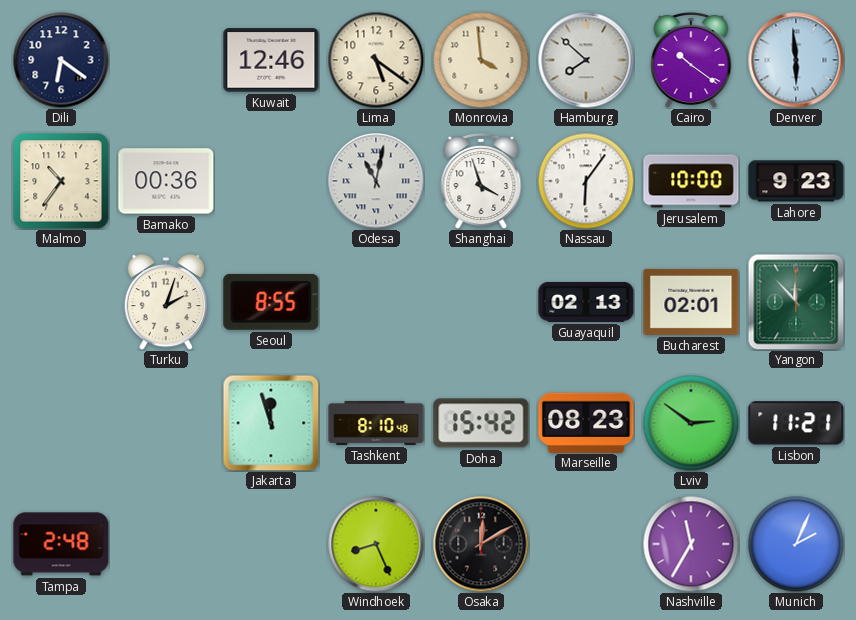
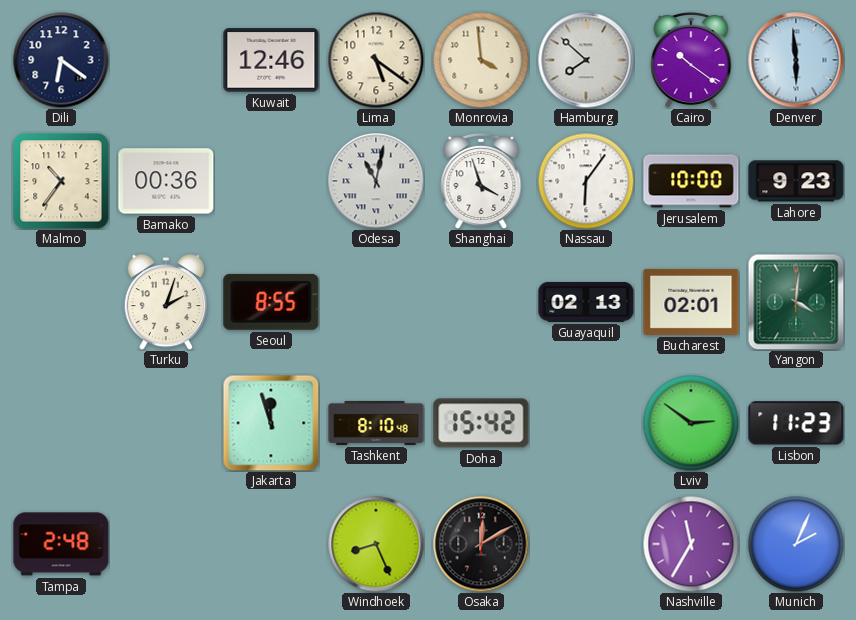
Yangon: 11:53 -> 4:01 (796, 302)
Marseille: 08:23 -> none (586, 422)
Lisbon: 11:21 -> 11:23 (796, 423)
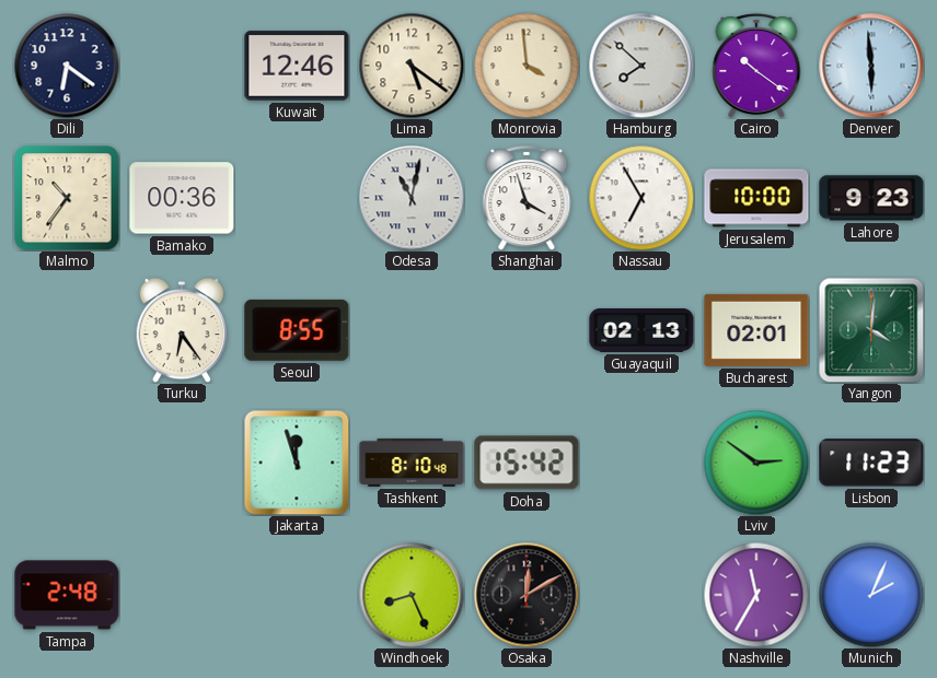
Nassau: 6:06 -> 6:55 (641, 198)
Turku: 2:03 -> 6:24 (182, 330)
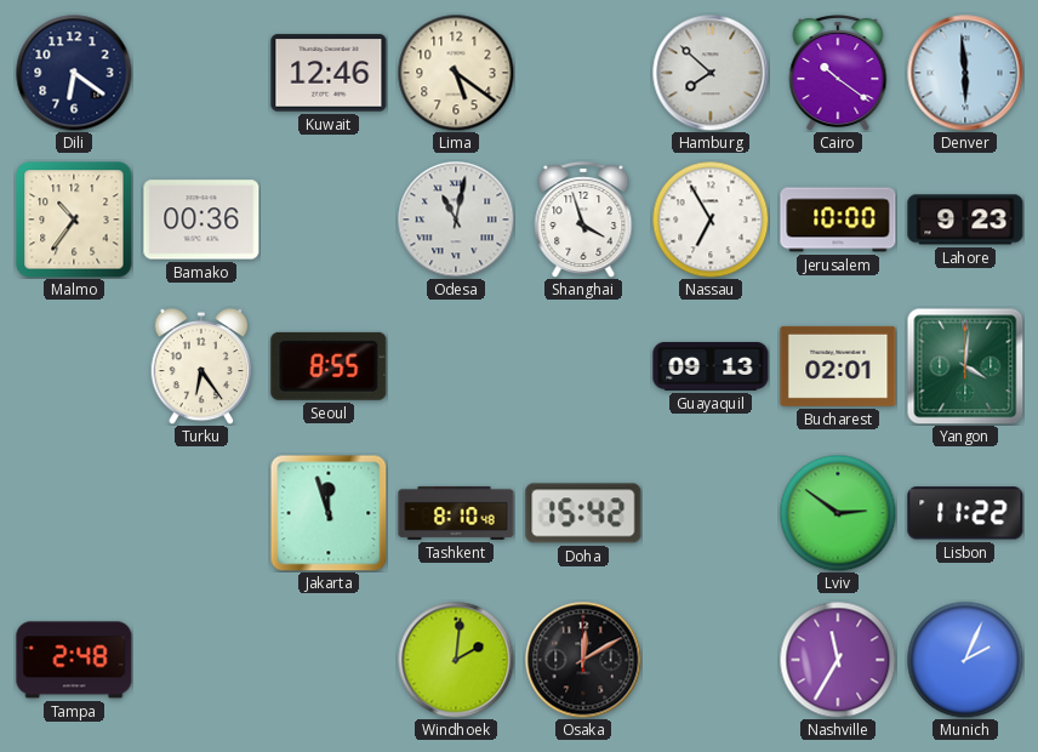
Monrovia: 3:59 -> none (527, 66)
Guayaquil: 02:13 -> 09:13 (711, 366)
Lisbon: 11:23 -> 11:22 (965, 513)
Windhoek: 8:26 -> 2:01 (456, 660)
